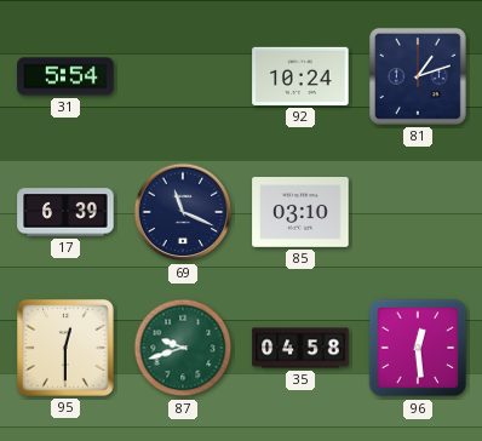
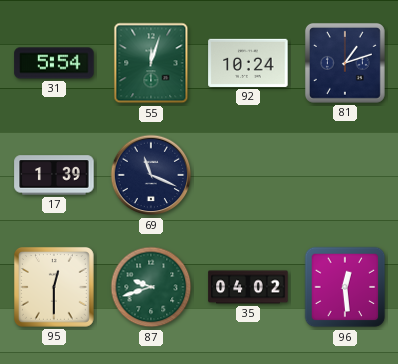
55: none -> 12:03 (151, 63)
17: 6:39 -> 1:39 (54, 175)
85: 03:10 -> none (300, 213)
35: 04:58 -> 04:02 (248, 287)
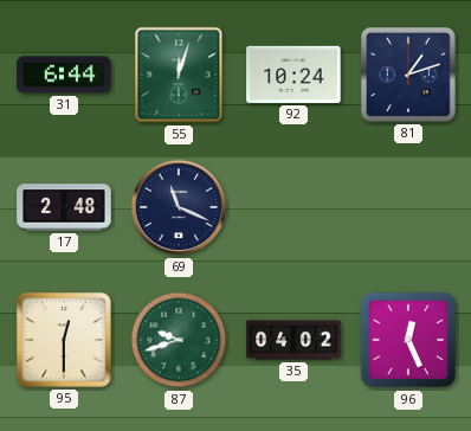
31: 5:54 -> 6:44 (64, 75)
17: 1:39 -> 2:48 (64, 207)
96: 12:29 -> 12:26 (408, 340)
